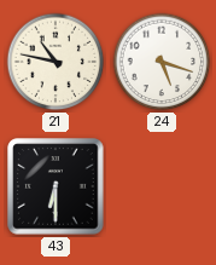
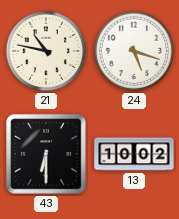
13: none -> 10:02 (134, 154)
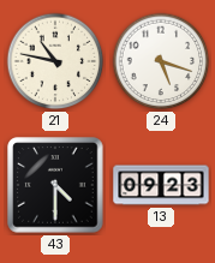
43: 6:30 -> 4:30 (55, 185)
13: 10:02 -> 09:23 (161, 185)
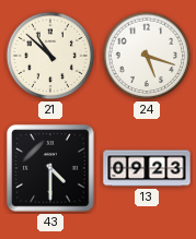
21: 10:47 -> 10:52 (50, 56)
